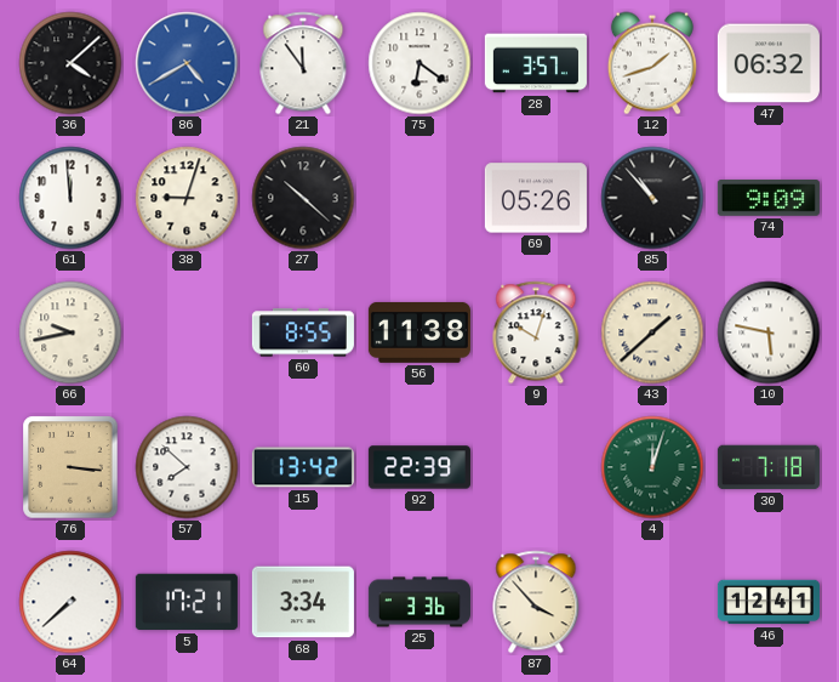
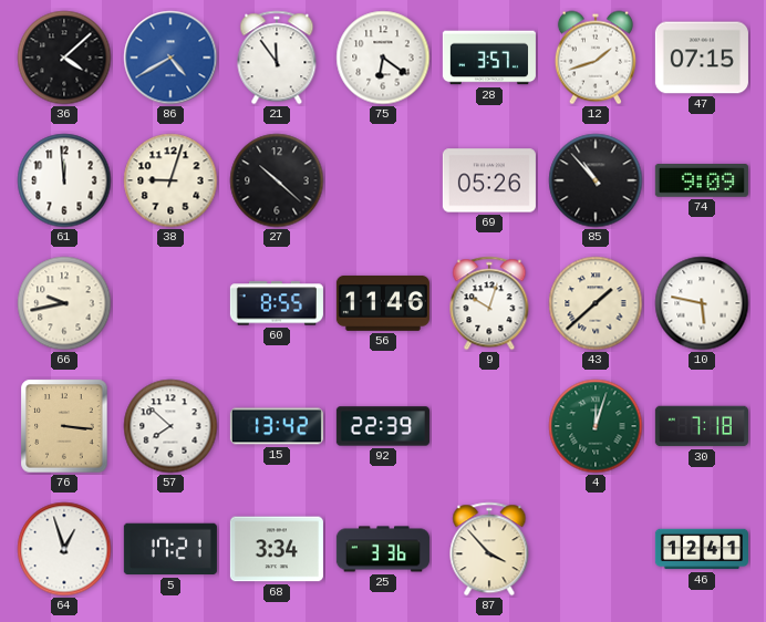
47: 06:32 -> 07:15 (702, 58)
56: 11:38 -> 11:46 (383, 303)
64: 7:38 -> 12:57 (64, 549)
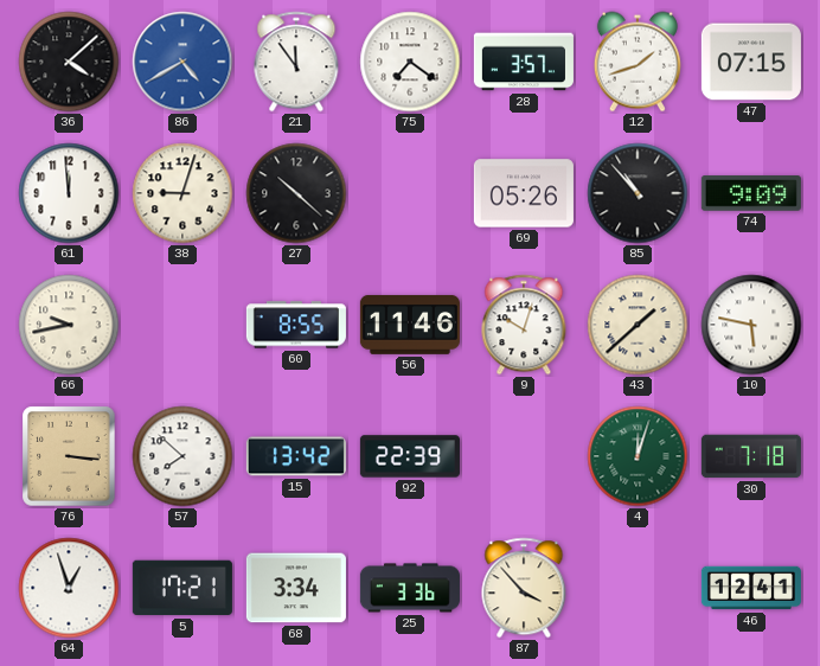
75: 6:21 -> 7:21 (410, 62)
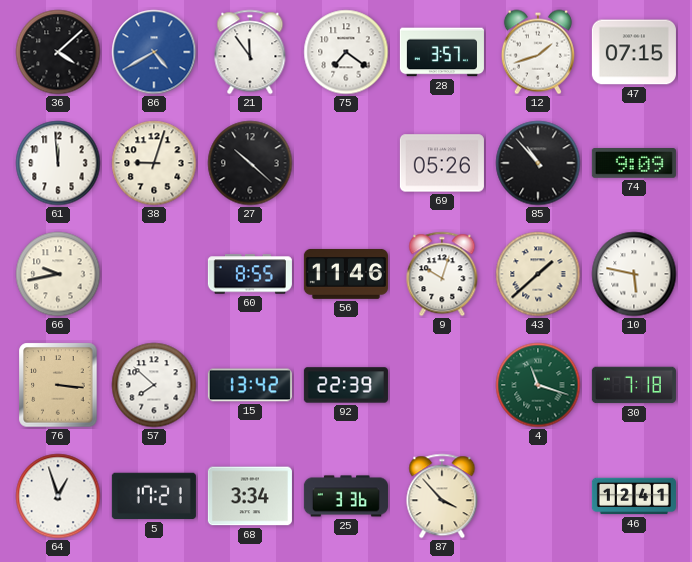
4: 12:03 -> 11:18 (538, 385)
